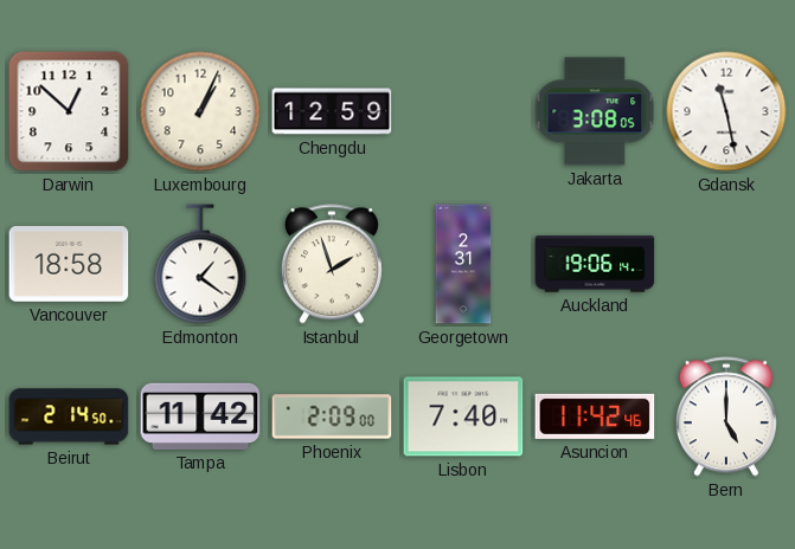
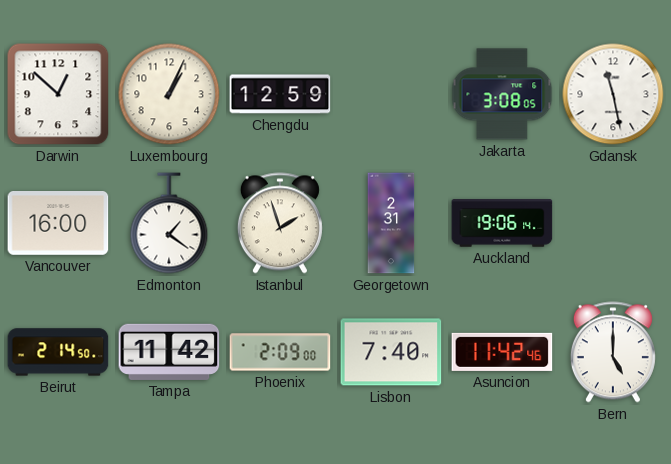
Vancouver: 18:58 -> 16:00 (58, 224)
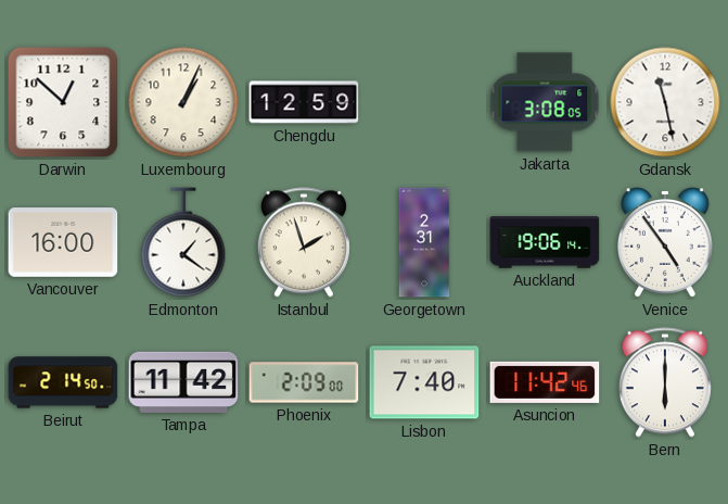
Venice: none -> 4:54 (666, 242)
Bern: 5:00 -> 6:00 (665, 382)
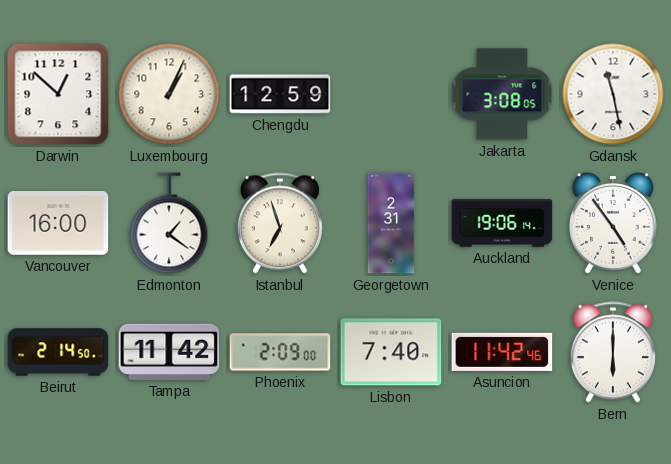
Istanbul: 1:57 -> 6:57 (280, 223)
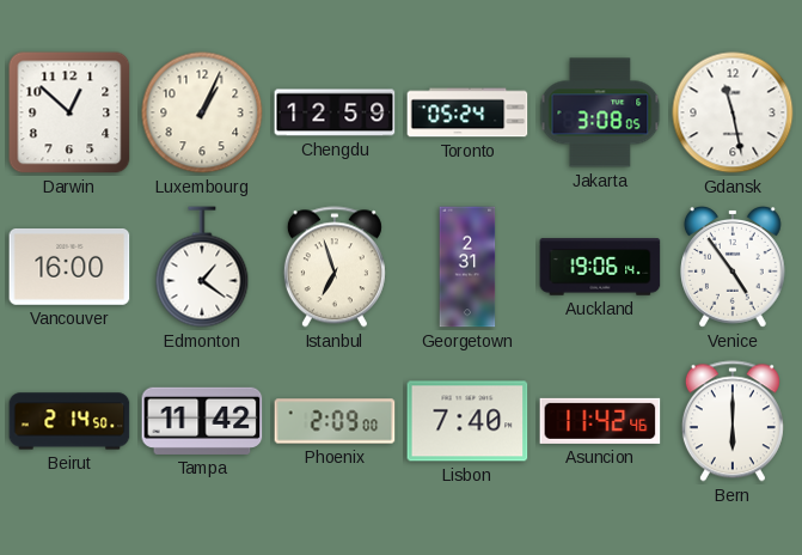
Toronto: none -> 05:24 (467, 112)
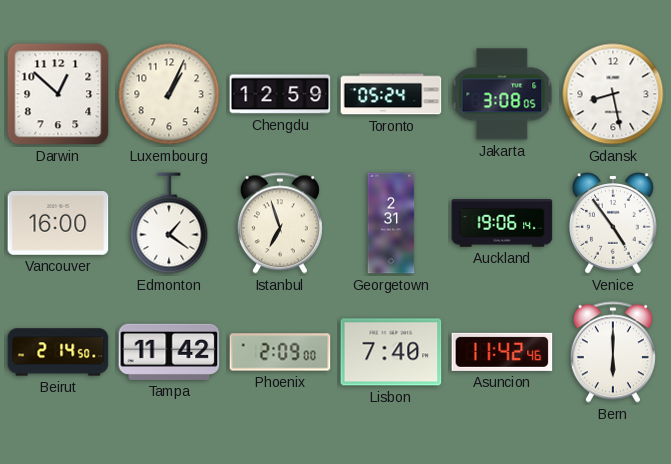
Gdansk: 11:28 -> 8:28 (613, 94)
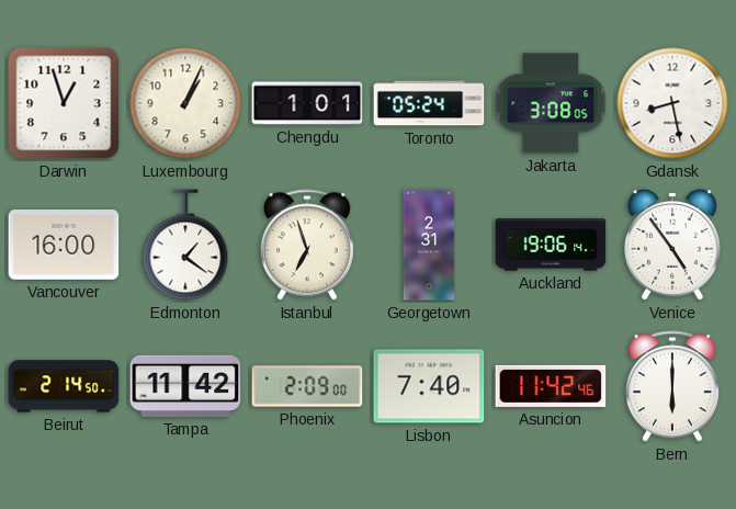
Darwin: 12:52 -> 12:57 (64, 103)
Chengdu: 12:59 -> 1:01 (307, 103)
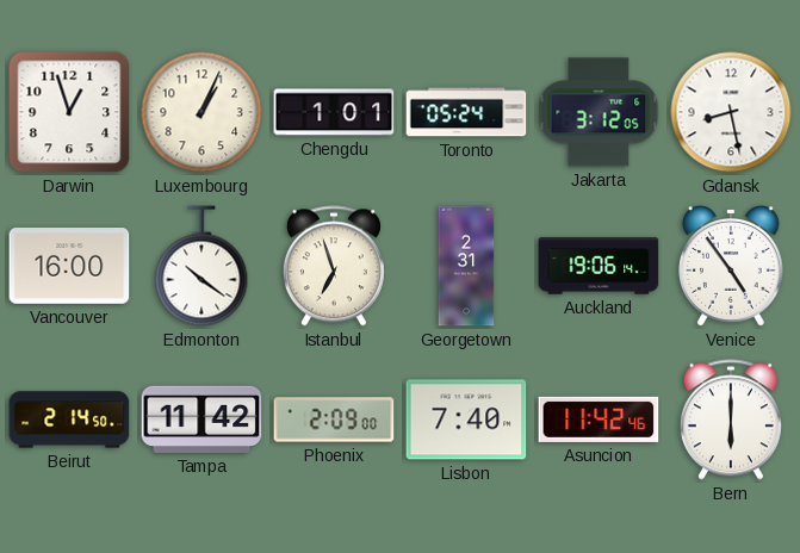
Jakarta: 3:08 -> 3:12 (599, 112)
Edmonton: 1:21 -> 10:21 (201, 266)
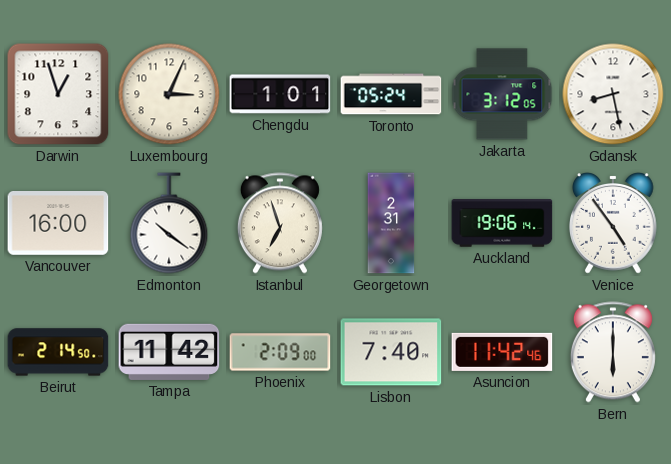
Luxembourg: 1:04 -> 3:04 (169, 94)
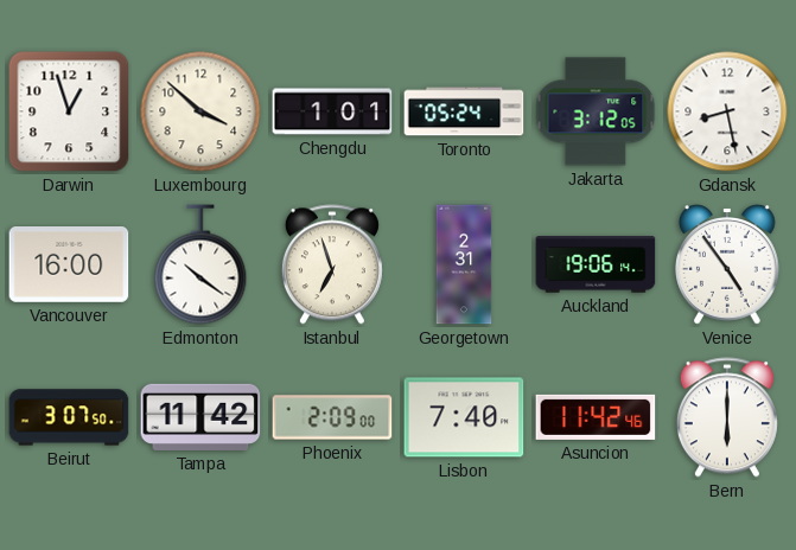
Luxembourg: 3:04 -> 3:52 (200, 111)
Beirut: 2:14 -> 3:07 (69, 417)
